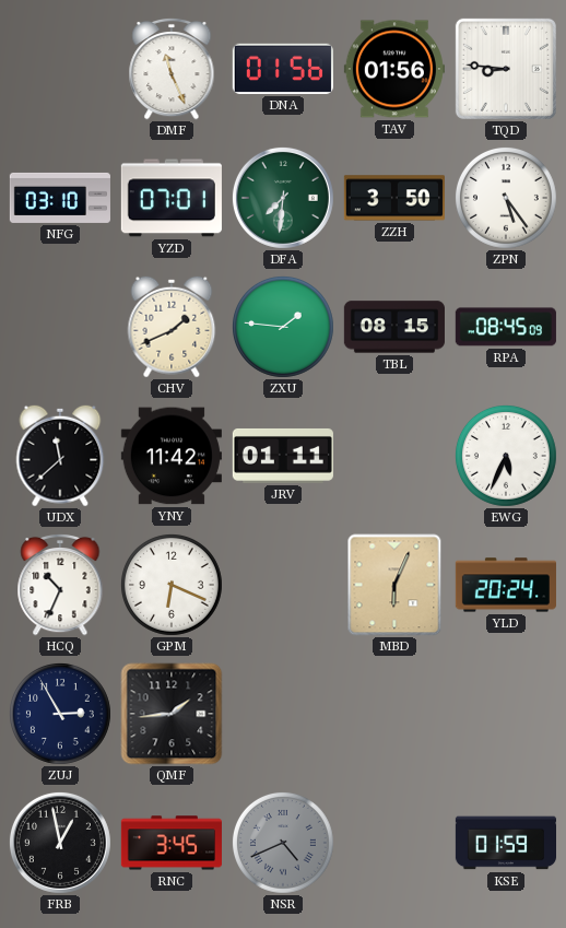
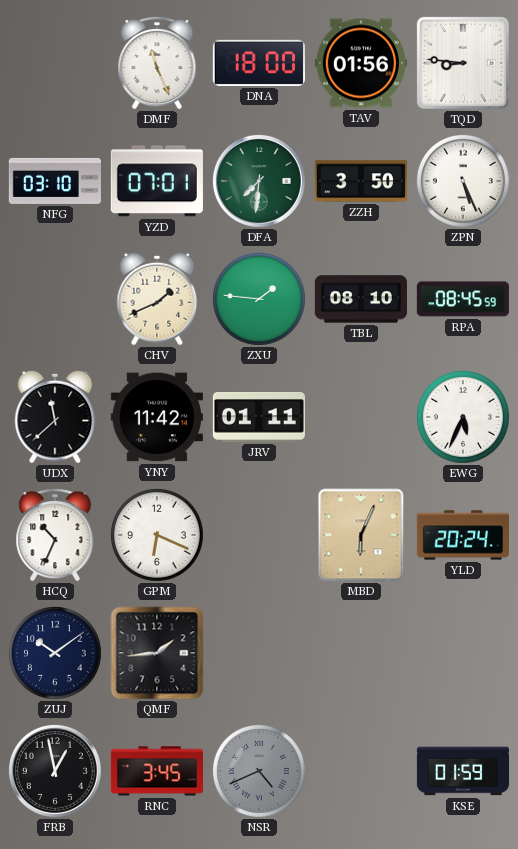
DNA: 01:56 -> 18:00 (259, 63)
ZPN: 5:24 -> 5:26 (463, 181)
TBL: 08:15 -> 08:10 (361, 299)
RPA: 08:45:09 -> 08:45:59 (463, 299)
ZUJ: 2:55 -> 10:09 (55, 653)
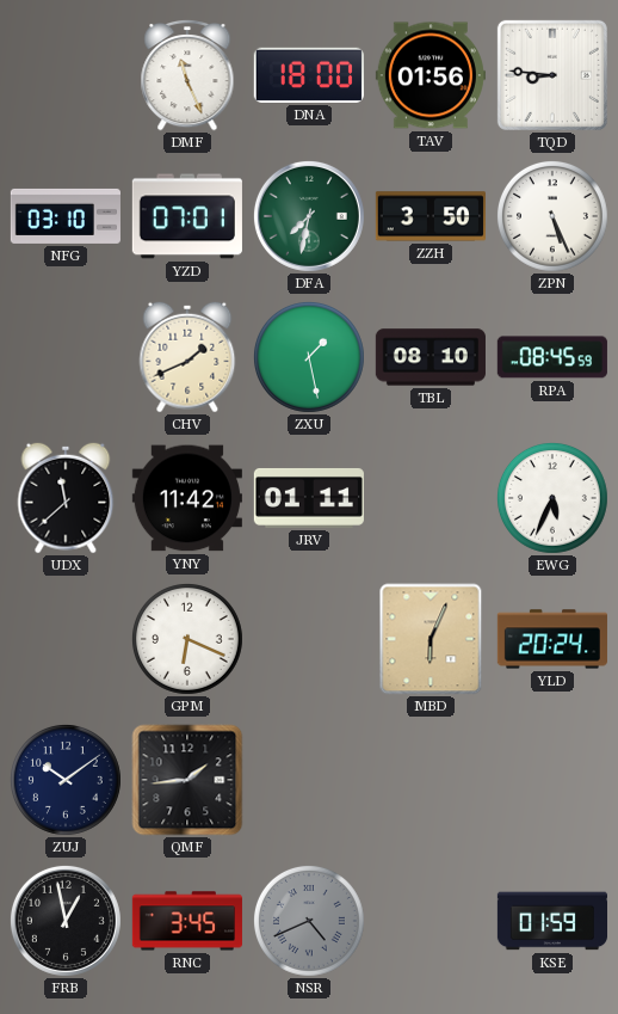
DFA: 7:31 -> 7:32 (309, 216)
ZXU: 1:46 -> 1:28 (309, 357)
HCQ: 10:34 -> none (55, 535)
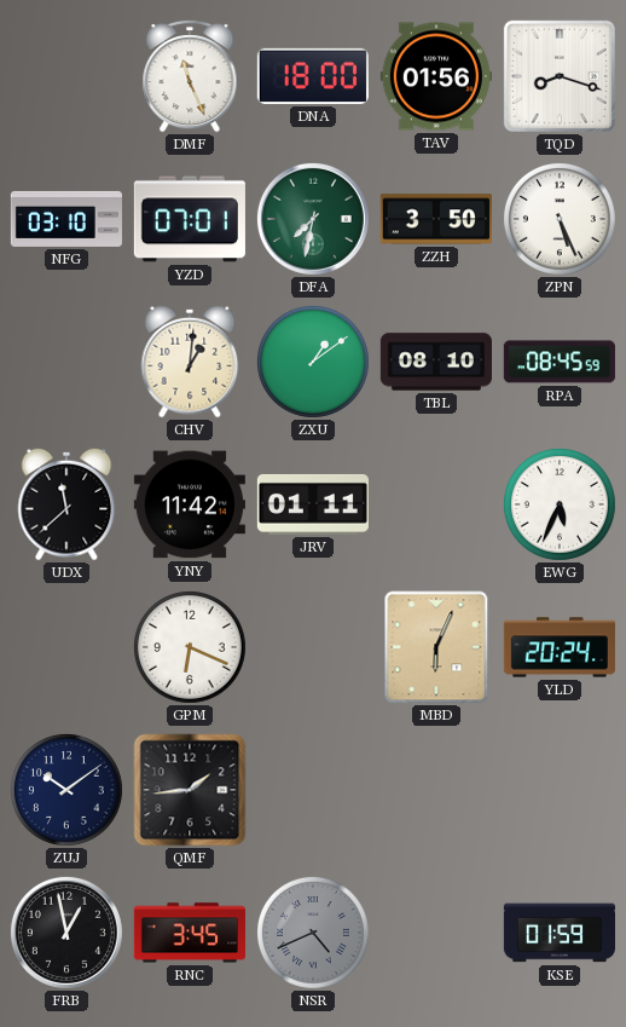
TQD: 8:46 -> 8:18 (560, 76)
CHV: 1:41 -> 1:01 (190, 362)
ZXU: 1:28 -> 1:09 (313, 362)
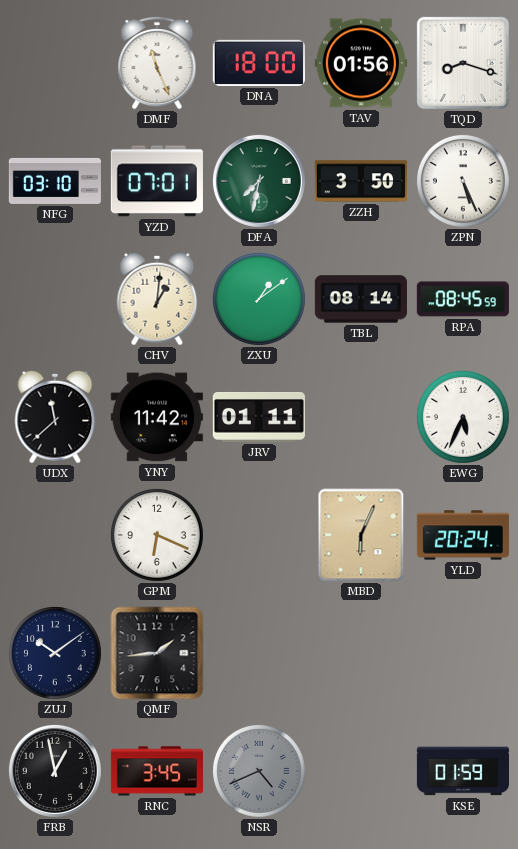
TBL: 08:10 -> 08:14 (361, 299)
